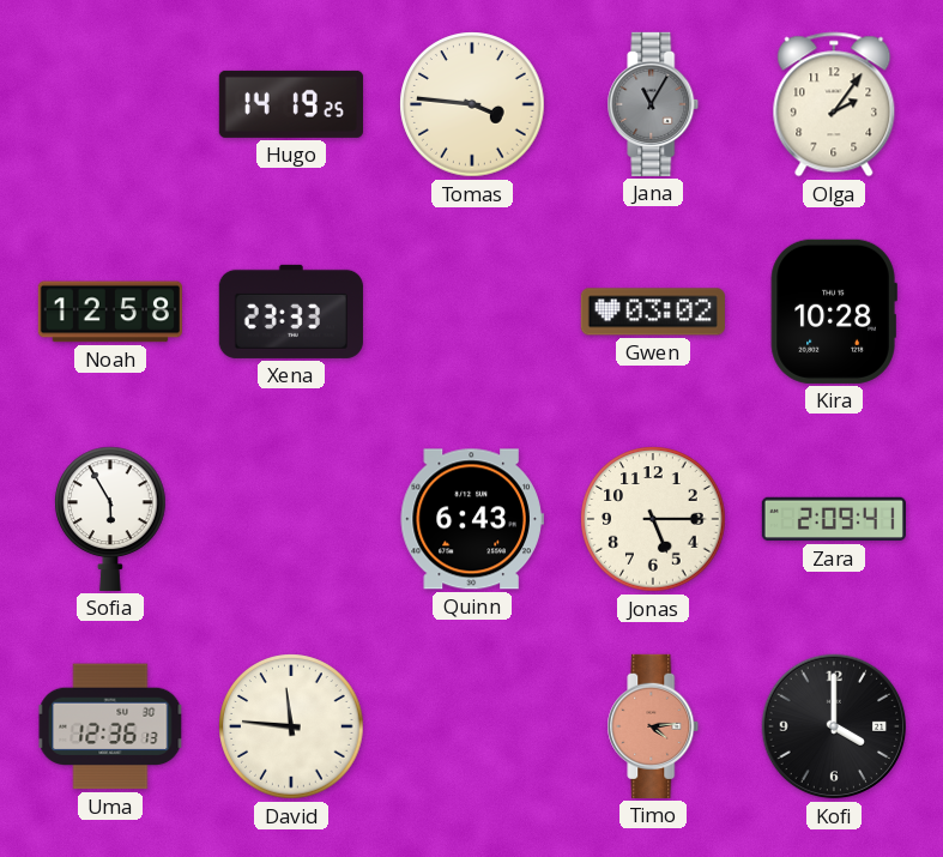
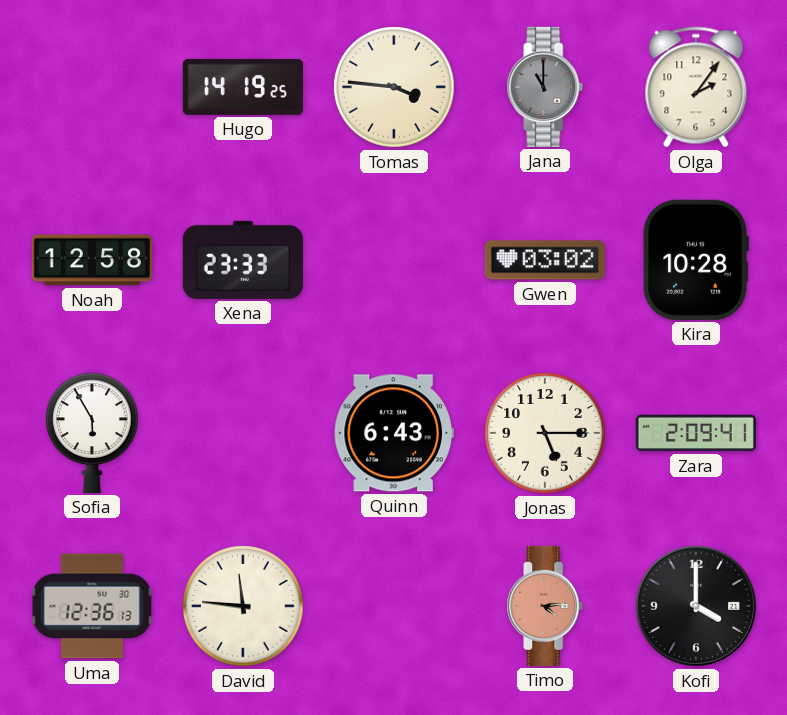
Jana: 11:05 -> 11:00 (545, 87)
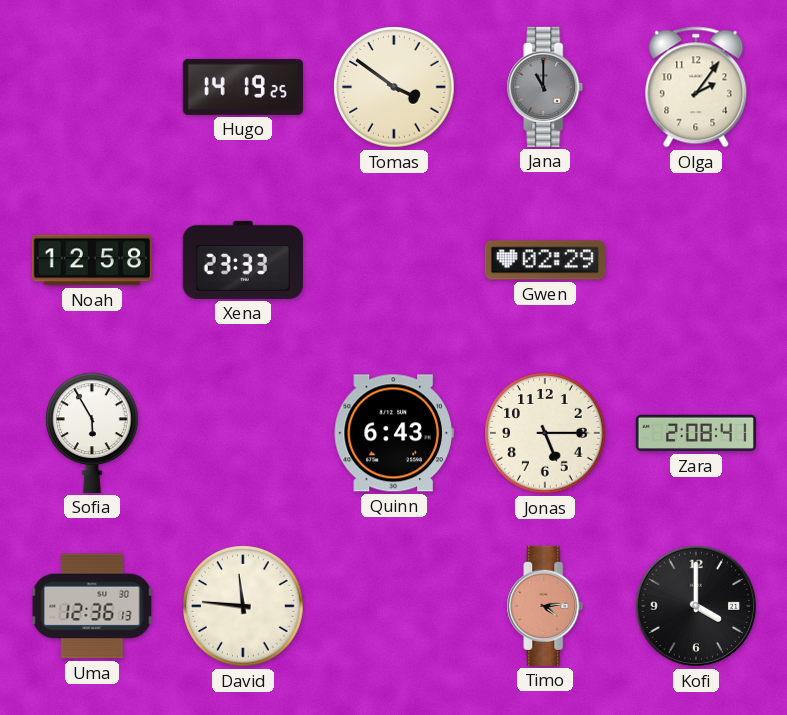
Tomas: 3:46 -> 3:51 (394, 87)
Gwen: 03:02 -> 02:29 (545, 260)
Kira: 10:28 -> none (696, 260)
Zara: 2:09 -> 2:08 (696, 433)
